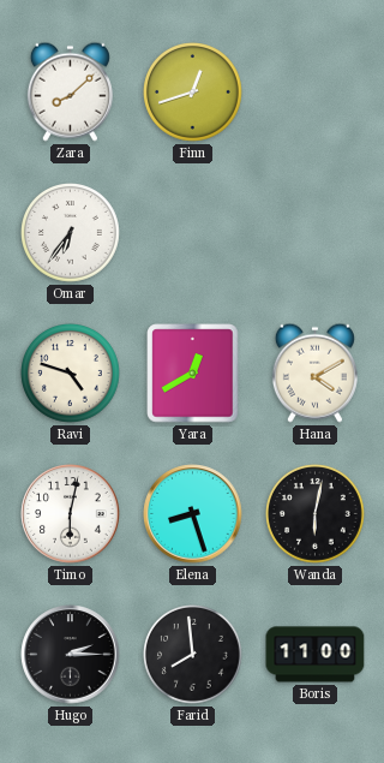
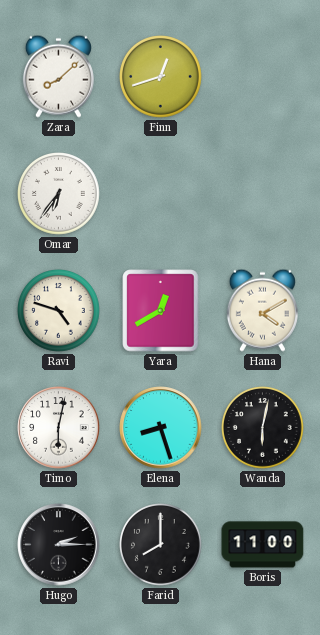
Farid: 7:59 -> 8:00 (161, 545)
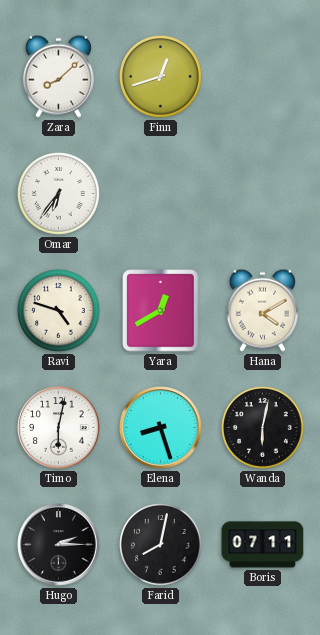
Farid: 8:00 -> 8:02 (161, 545)
Boris: 11:00 -> 07:11 (263, 545)
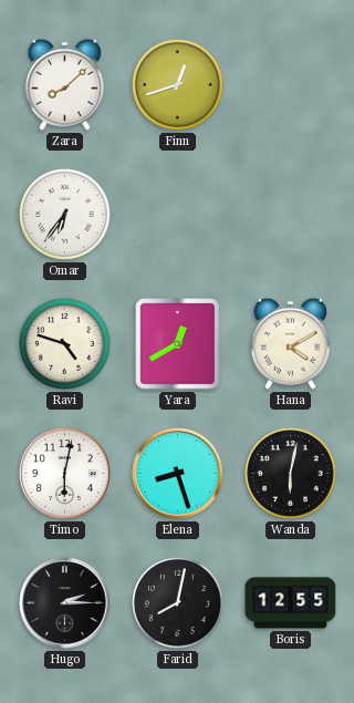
Boris: 07:11 -> 12:55 (291, 603)
